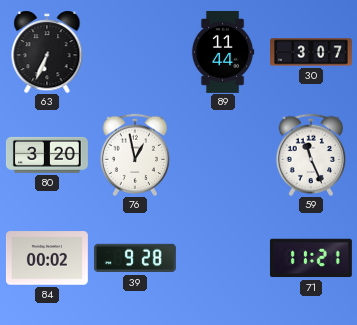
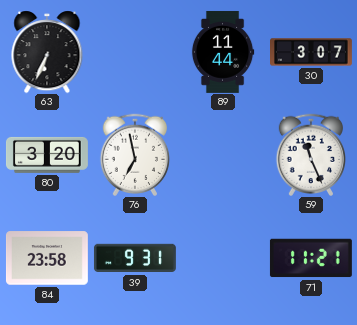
76: 12:58 -> 6:58 (134, 154)
84: 00:02 -> 23:58 (47, 258)
39: 9:28 -> 9:31 (135, 258)
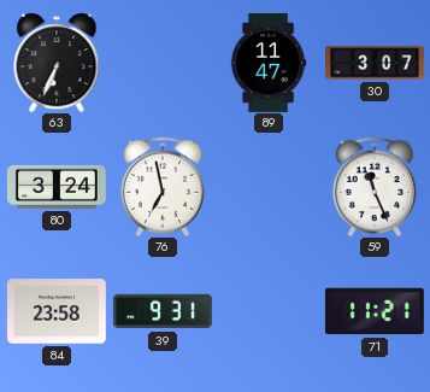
89: 11:44 -> 11:47 (269, 63)
80: 3:20 -> 3:24 (57, 187)
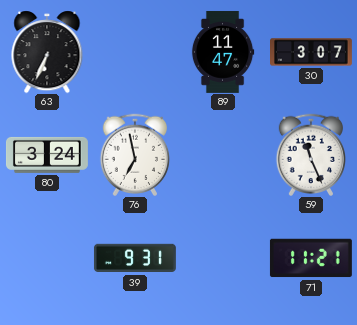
84: 23:58 -> none (57, 311)
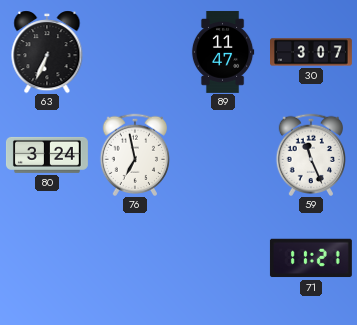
39: 9:31 -> none (135, 258)
